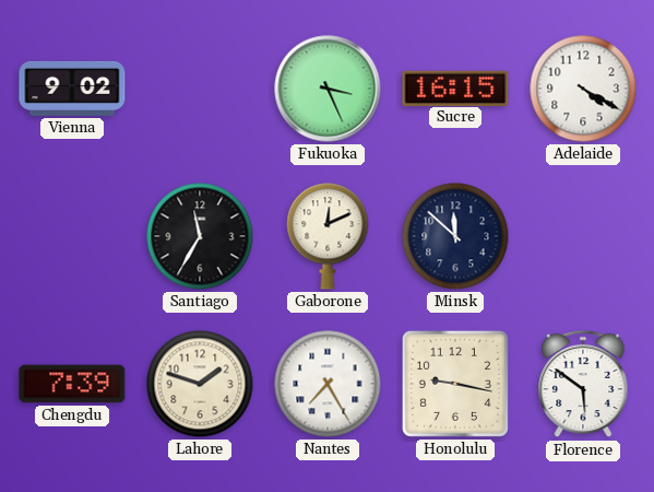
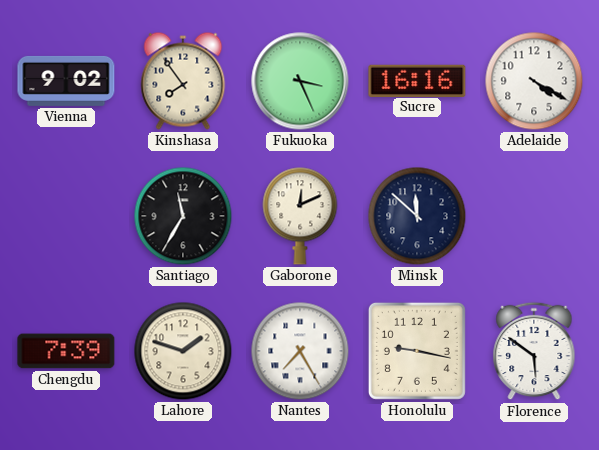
Kinshasa: none -> 7:54 (183, 81)
Sucre: 16:15 -> 16:16 (417, 80)
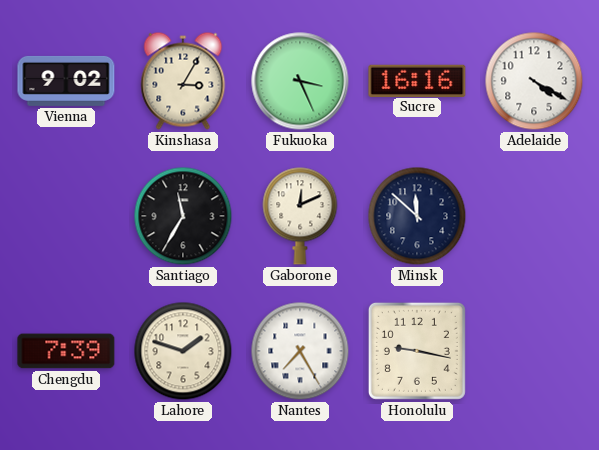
Kinshasa: 7:54 -> 3:05 (183, 81)
Florence: 5:51 -> none (534, 351)
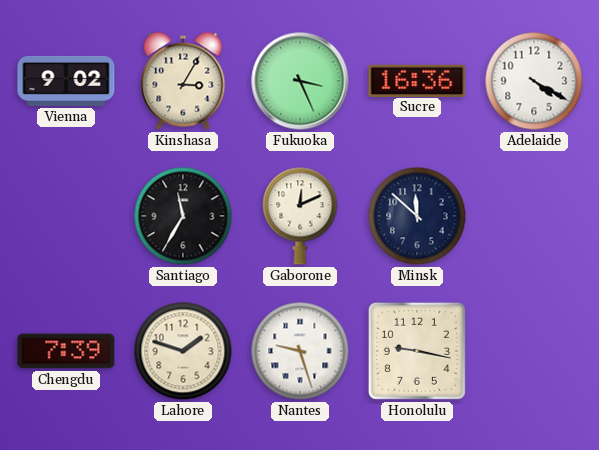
Sucre: 16:16 -> 16:36 (417, 80)
Nantes: 7:25 -> 9:27 (300, 351)
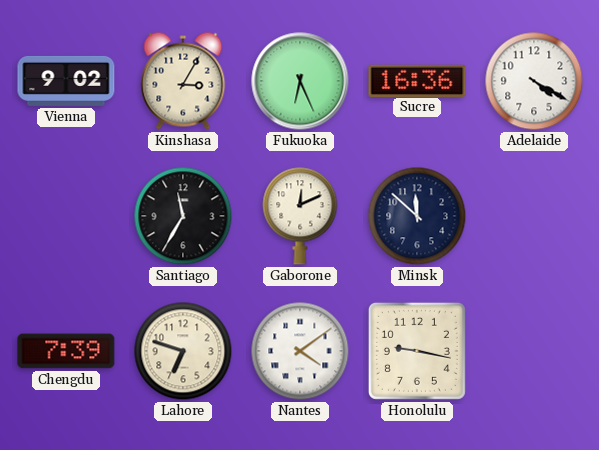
Fukuoka: 3:26 -> 6:26 (300, 81)
Lahore: 1:48 -> 6:48 (183, 351)
Nantes: 9:27 -> 4:09 (300, 351)
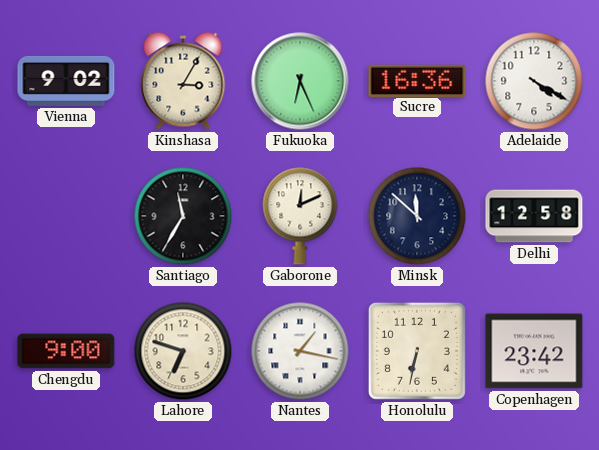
Delhi: none -> 12:58 (534, 216)
Chengdu: 7:39 -> 9:00 (66, 351)
Nantes: 4:09 -> 1:17 (300, 351)
Honolulu: 9:17 -> 6:32 (417, 351)
Copenhagen: none -> 23:42 (534, 351)
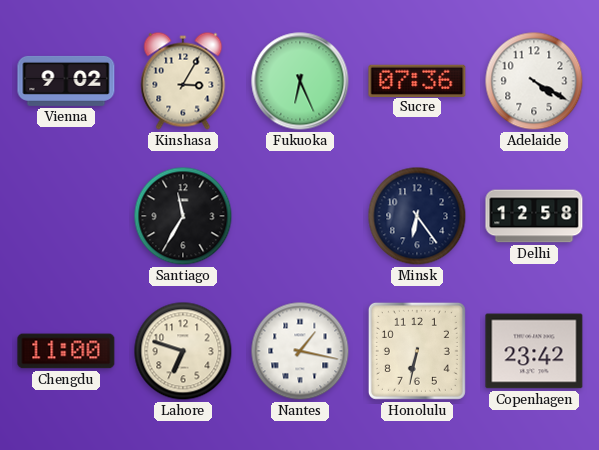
Sucre: 16:36 -> 07:36 (417, 80)
Gaborone: 12:11 -> none (300, 216)
Minsk: 11:52 -> 6:24 (417, 216)
Chengdu: 9:00 -> 11:00 (66, 351)
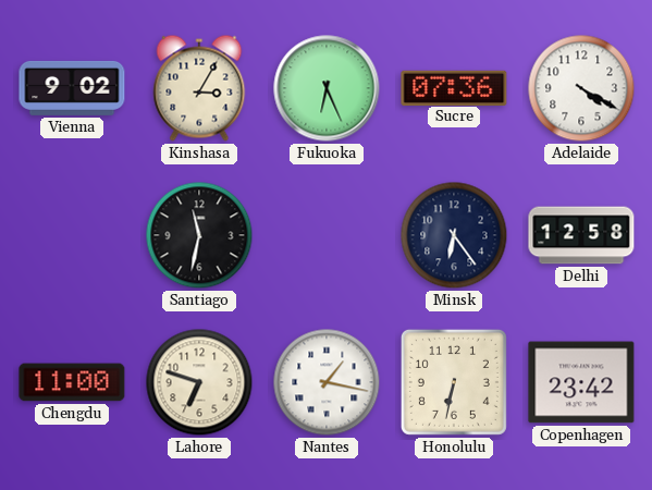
Santiago: 11:35 -> 11:32 (199, 235)
